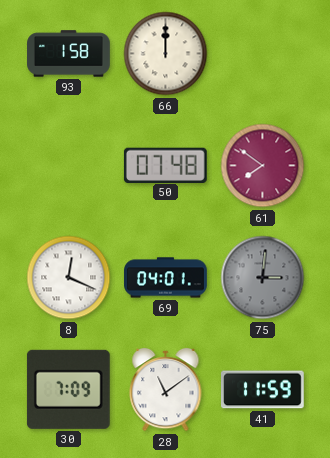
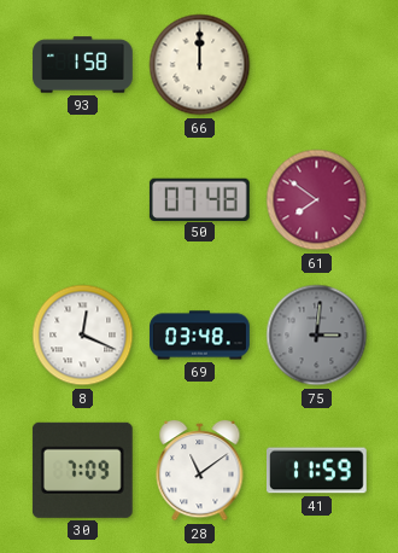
69: 04:01 -> 03:48 (200, 336)
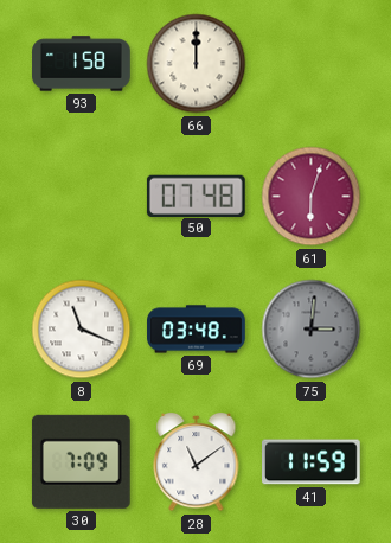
61: 7:51 -> 6:03 (312, 197)
8: 12:19 -> 11:19 (82, 330)
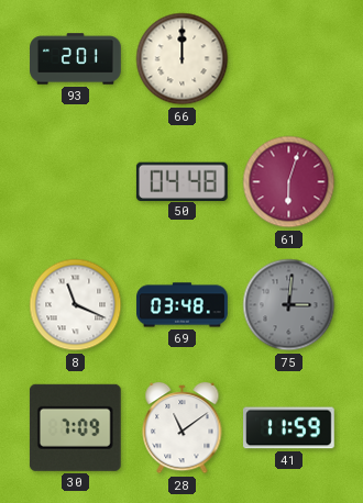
93: 1:58 -> 2:01 (76, 59)
50: 07:48 -> 04:48 (182, 181)
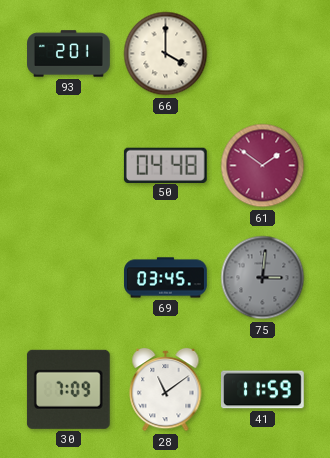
66: 12:00 -> 4:00 (166, 54)
61: 6:03 -> 1:51 (263, 166)
8: 11:19 -> none (76, 305)
69: 03:48 -> 03:45 (166, 278)
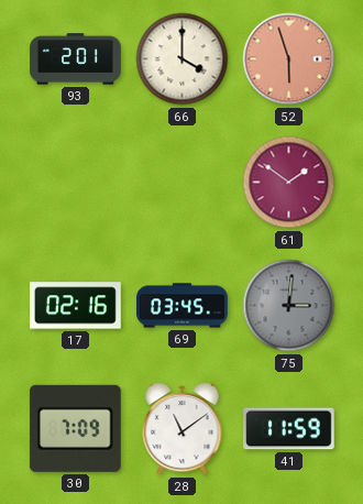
52: none -> 5:57 (289, 59)
50: 04:48 -> none (165, 165)
17: none -> 02:16 (76, 306)
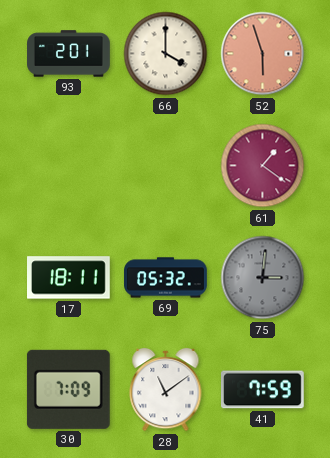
61: 1:51 -> 1:21 (263, 166)
17: 02:16 -> 18:11 (69, 278)
69: 03:45 -> 05:32 (166, 278)
41: 11:59 -> 7:59 (263, 390)
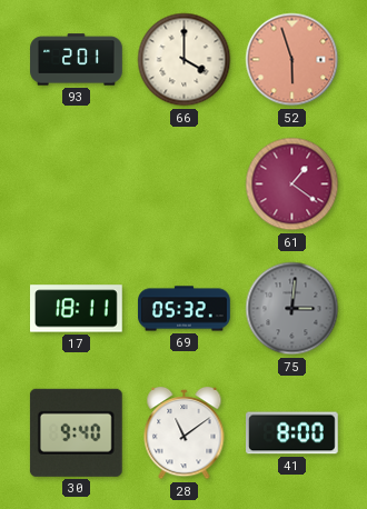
30: 7:09 -> 9:40 (76, 432)
41: 7:59 -> 8:00 (292, 433)
